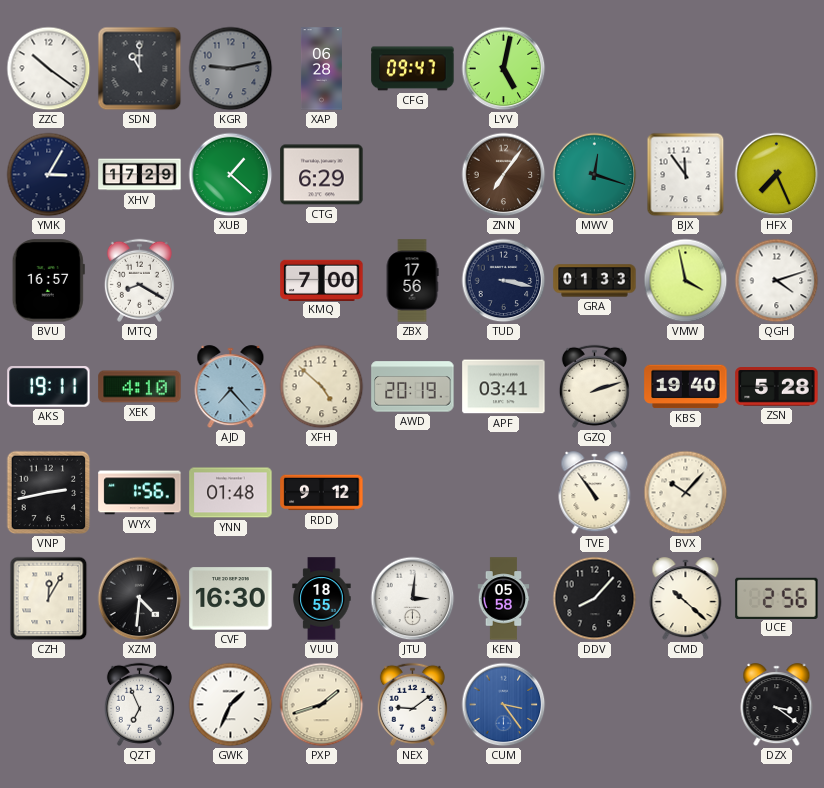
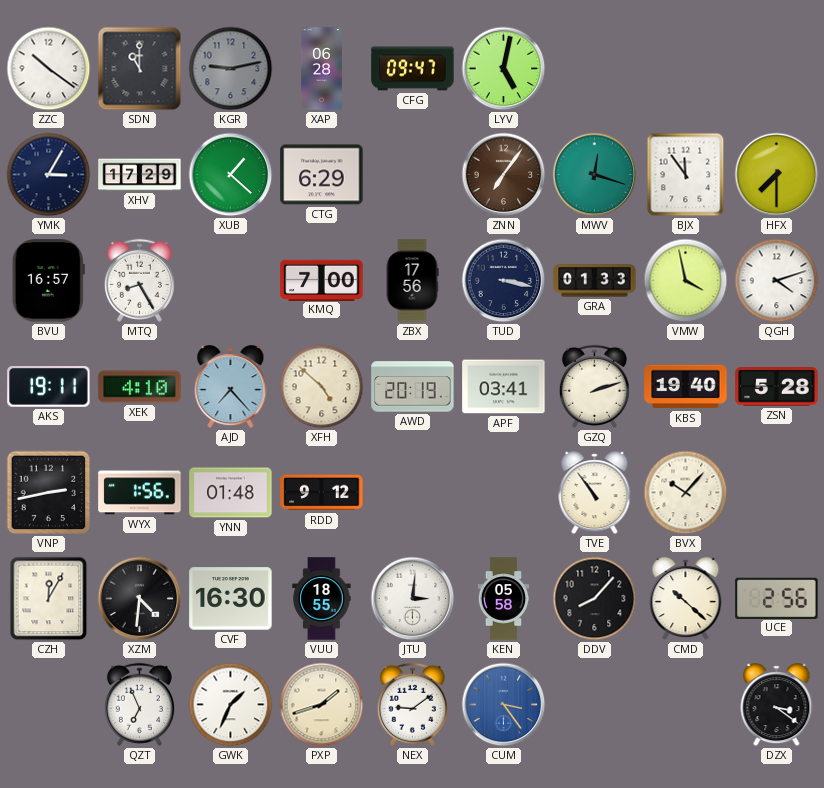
HFX: 7:26 -> 7:30 (777, 175)
MTQ: 8:20 -> 8:25 (139, 280)
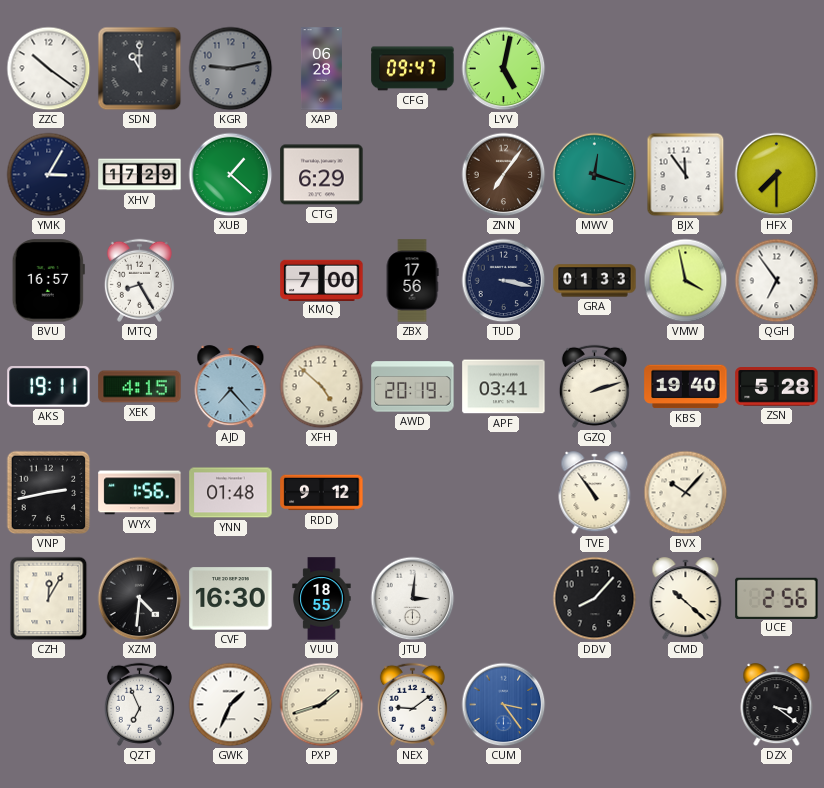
QGH: 4:12 -> 6:54 (777, 281)
XEK: 4:10 -> 4:15 (140, 387)
KEN: 05:58 -> none (504, 599)
